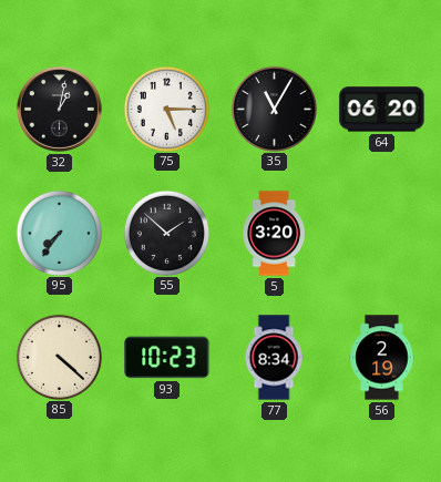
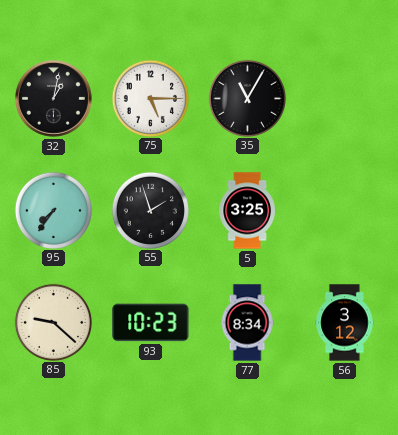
64: 06:20 -> none (382, 110)
55: 1:52 -> 1:57 (150, 210)
5: 3:20 -> 3:25 (247, 211)
85: 4:22 -> 9:22 (53, 322)
56: 2:19 -> 3:12 (345, 323)
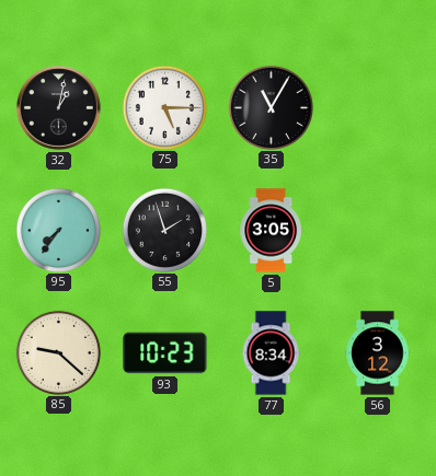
5: 3:25 -> 3:05 (271, 231)
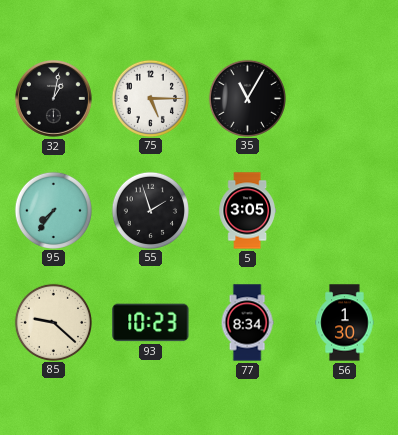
56: 3:12 -> 1:30 (345, 323)
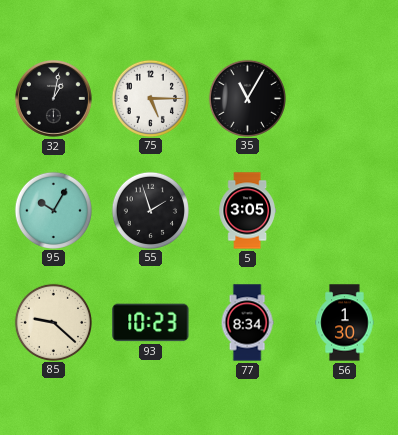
95: 7:36 -> 10:05 (53, 210)
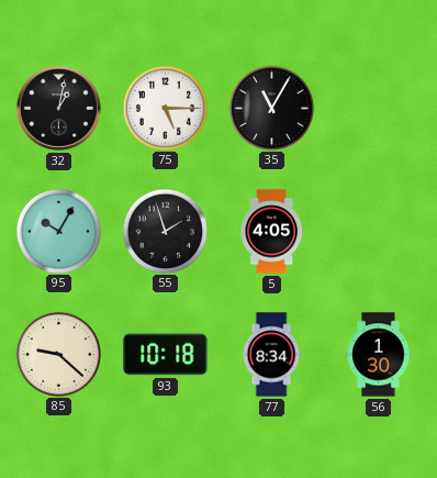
5: 3:05 -> 4:05 (271, 232)
93: 10:23 -> 10:18 (166, 355)
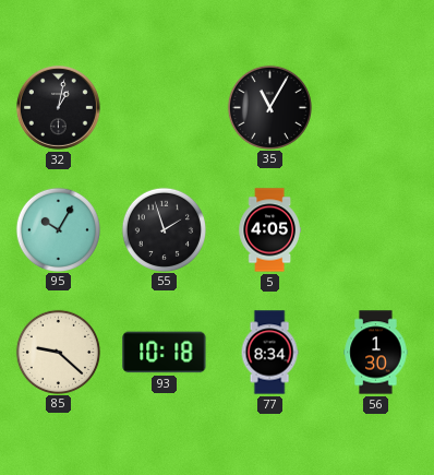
75: 5:15 -> none (165, 108)
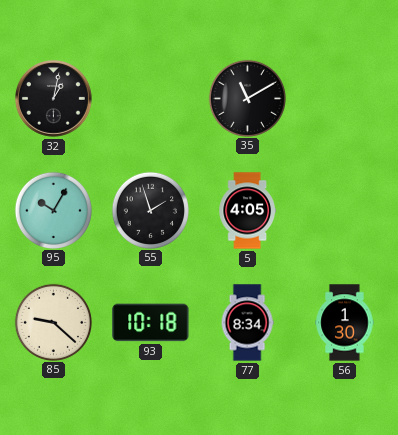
35: 11:05 -> 11:10 (247, 98)
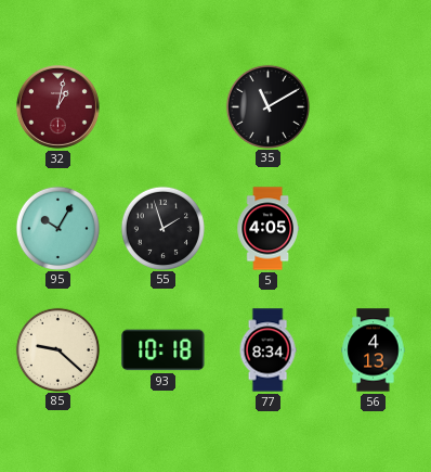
32 dial: black -> burgundy (57, 106)
56: 1:30 -> 4:13 (374, 350)
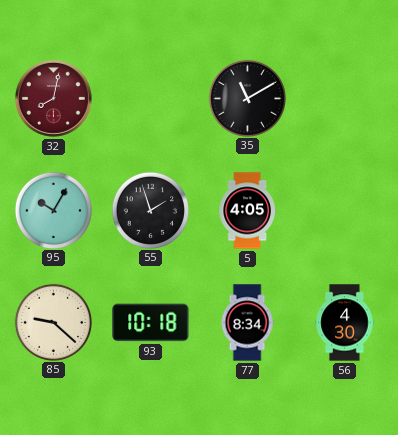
32: 1:02 -> 8:02 (53, 98)
56: 4:13 -> 4:30 (345, 323)
